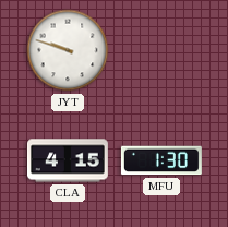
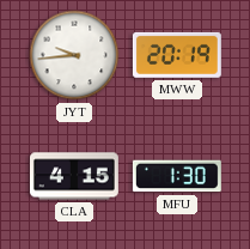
JYT: 9:48 -> 9:44 (74, 55)
MWW: none -> 20:19 (177, 55)
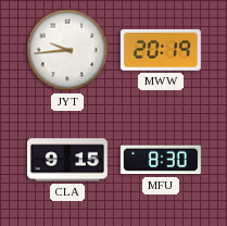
CLA: 4:15 -> 9:15 (67, 160)
MFU: 1:30 -> 8:30 (161, 160)
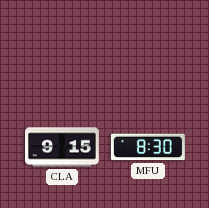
JYT: 9:44 -> none (67, 50)
MWW: 20:19 -> none (161, 50)
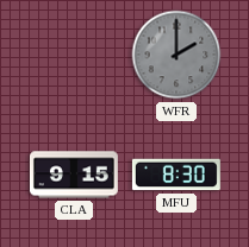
WFR: none -> 2:00 (176, 55)
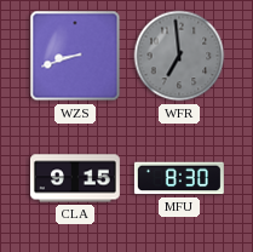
WZS: none -> 8:42 (75, 56)
WFR: 2:00 -> 6:59 (179, 56)
